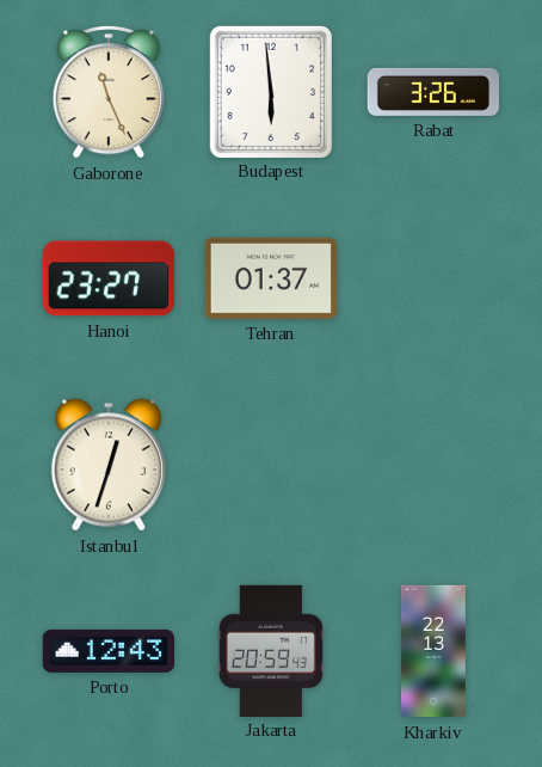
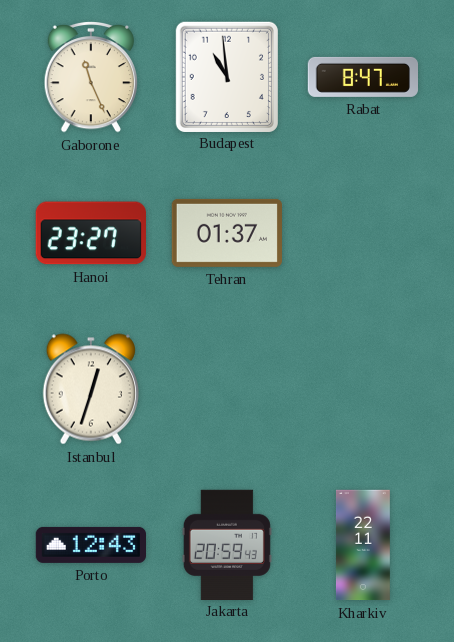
Budapest: 5:59 -> 10:59 (226, 76)
Rabat: 3:26 -> 8:47 (362, 77)
Kharkiv: 22:13 -> 22:11 (363, 545)
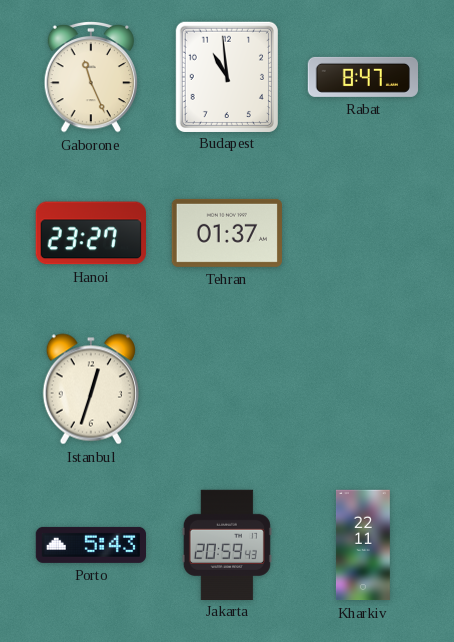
Porto: 12:43 -> 5:43 (91, 545)
